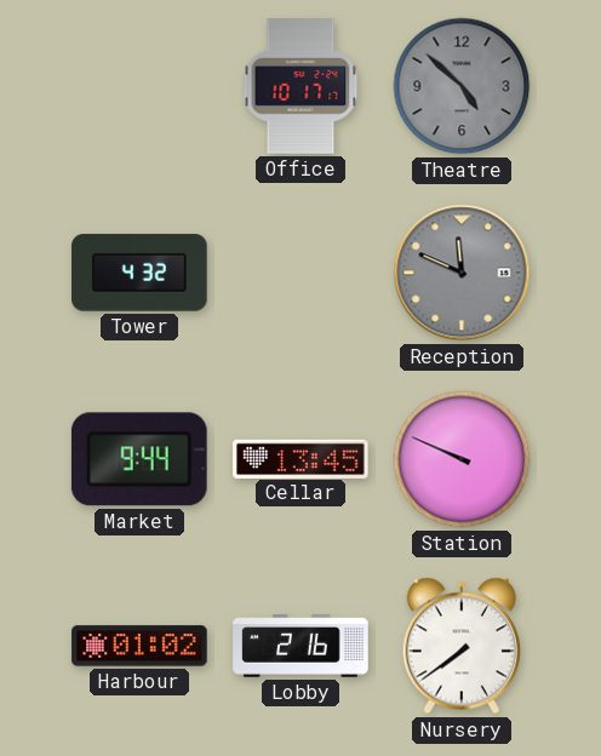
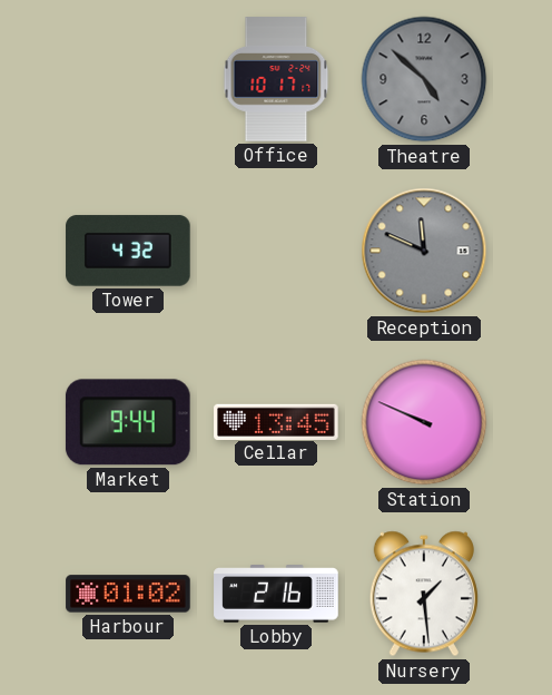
Nursery: 7:39 -> 1:29 (424, 594)
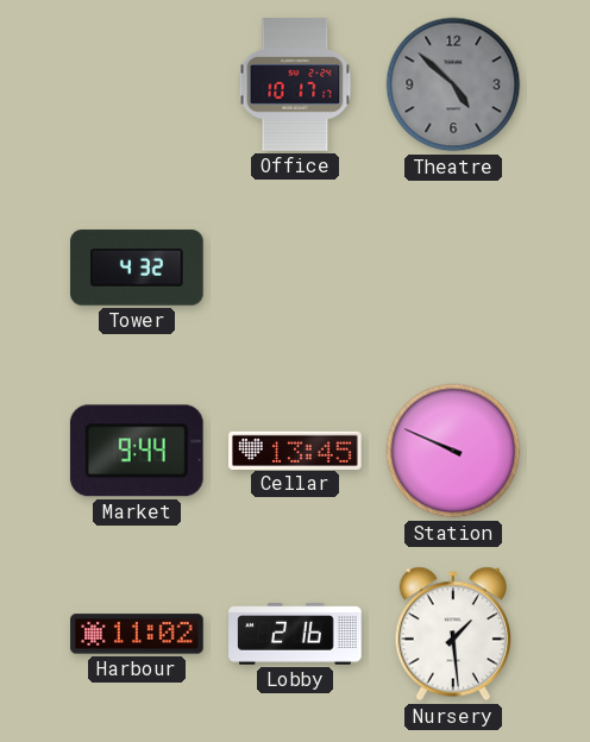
Reception: 11:49 -> none (424, 251)
Harbour: 01:02 -> 11:02 (137, 634)
